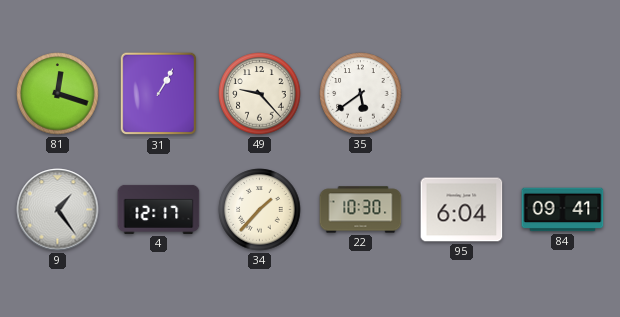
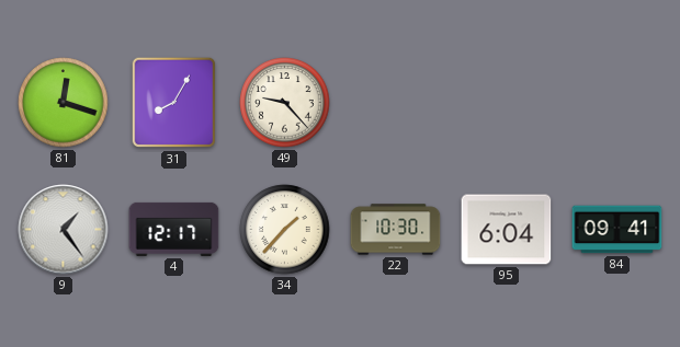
31: 1:05 -> 8:05 (174, 103)
35: 5:39 -> none (361, 94)
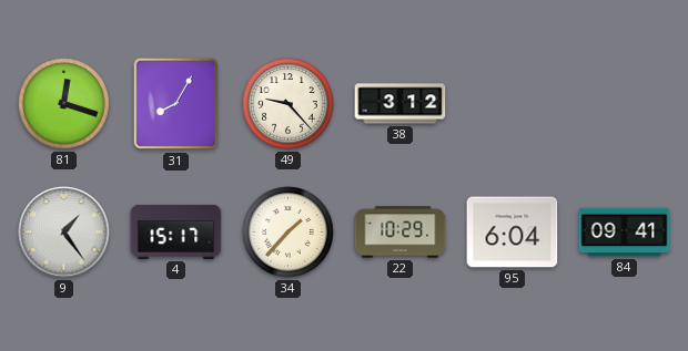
38: none -> 3:12 (401, 104)
4: 12:17 -> 15:17 (176, 231)
22: 10:30 -> 10:29 (401, 233)
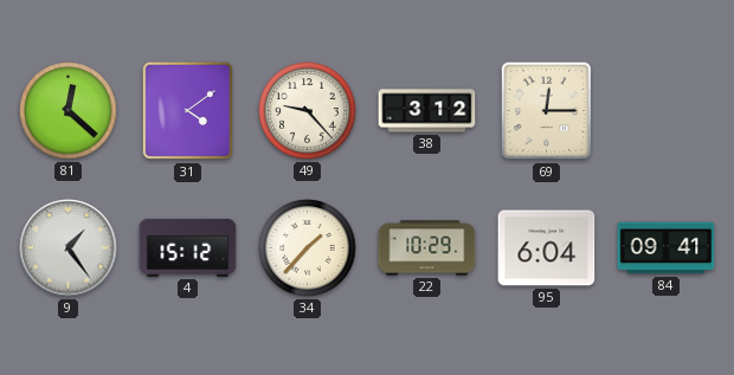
81: 12:18 -> 12:22 (69, 111)
31: 8:05 -> 4:09 (188, 111)
69: none -> 12:15 (547, 111)
4: 15:17 -> 15:12 (188, 247)
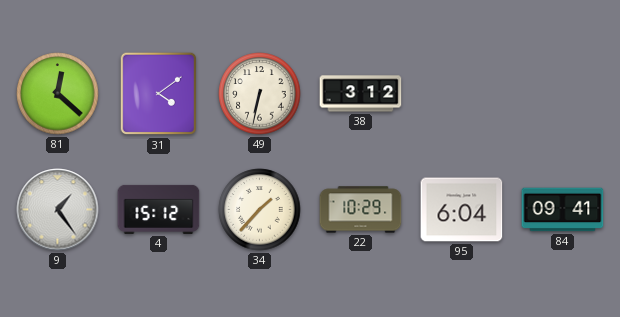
49: 9:23 -> 6:32 (260, 94)
69: 12:15 -> none (547, 111)
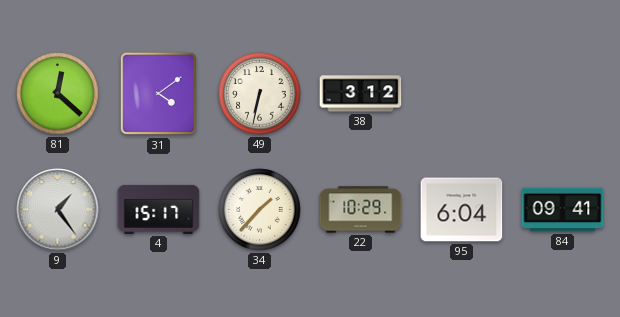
4: 15:12 -> 15:17 (159, 209)
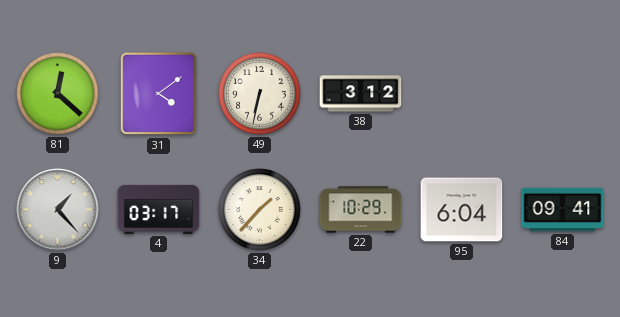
9: 1:24 -> 1:23 (58, 210)
4: 15:17 -> 03:17 (159, 209)
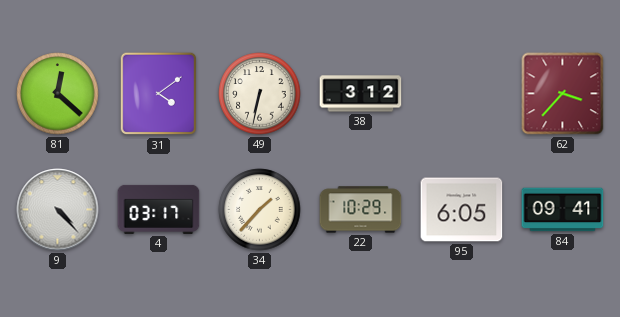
62: none -> 3:37 (563, 94)
9: 1:23 -> 4:23 (58, 210)
95: 6:04 -> 6:05 (462, 210)
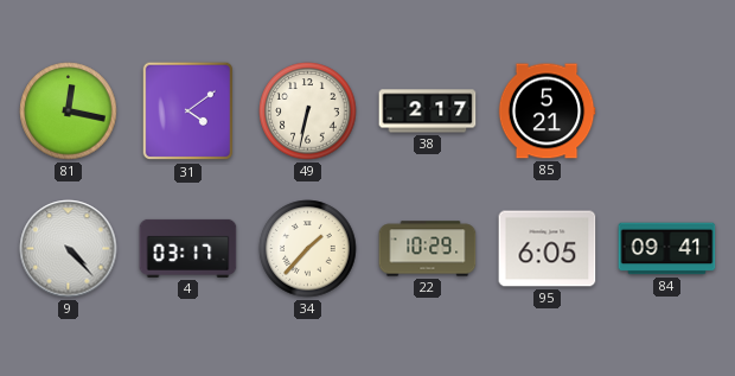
81: 12:22 -> 12:17 (69, 111)
38: 3:12 -> 2:17 (428, 111)
85: none -> 5:21 (547, 111)
62: 3:37 -> none (563, 94)
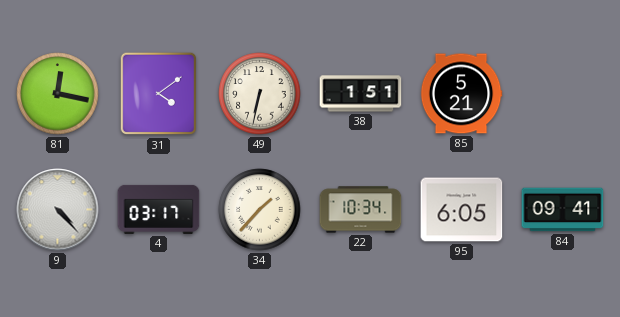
38: 2:17 -> 1:51 (361, 94)
22: 10:29 -> 10:34 (361, 210)
